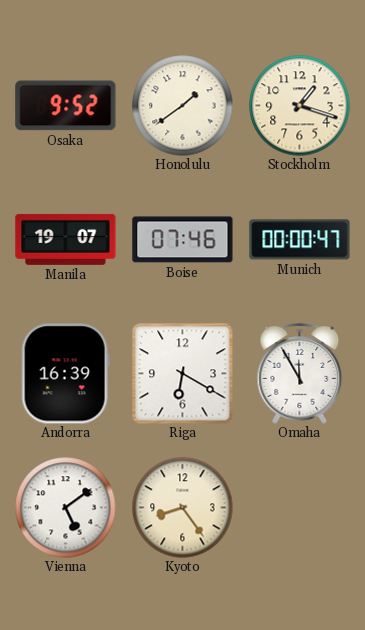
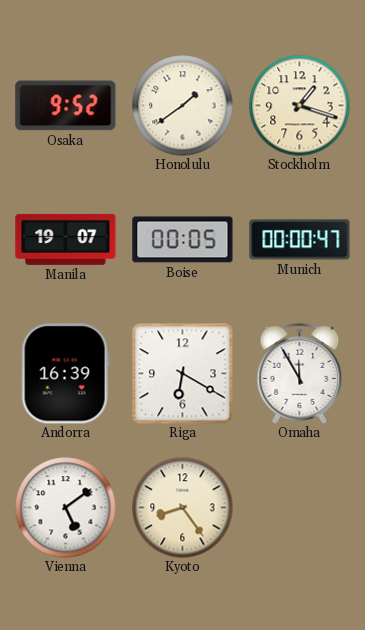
Boise: 07:46 -> 00:05 (183, 240)
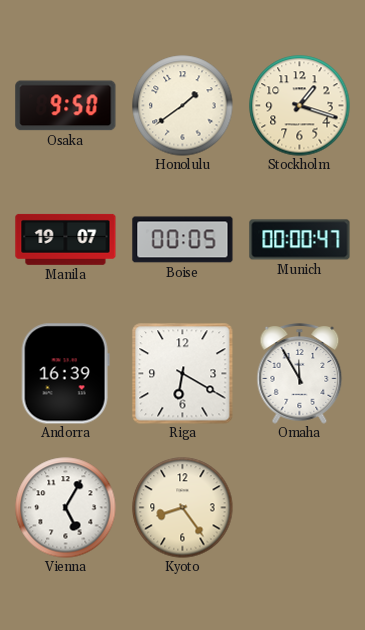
Osaka: 9:52 -> 9:50 (66, 106)
Vienna: 5:09 -> 5:05 (66, 508)
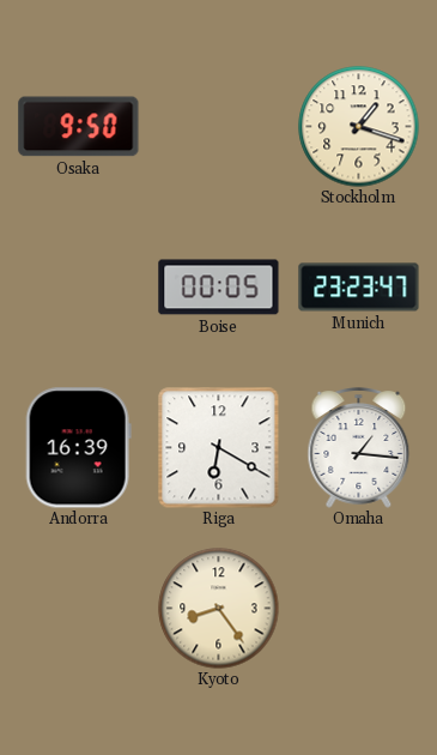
Honolulu: 1:39 -> none (183, 106)
Manila: 19:07 -> none (66, 239)
Munich: 00:00 -> 23:23 (359, 288)
Omaha: 11:55 -> 1:16 (359, 448)
Vienna: 5:05 -> none (66, 508)
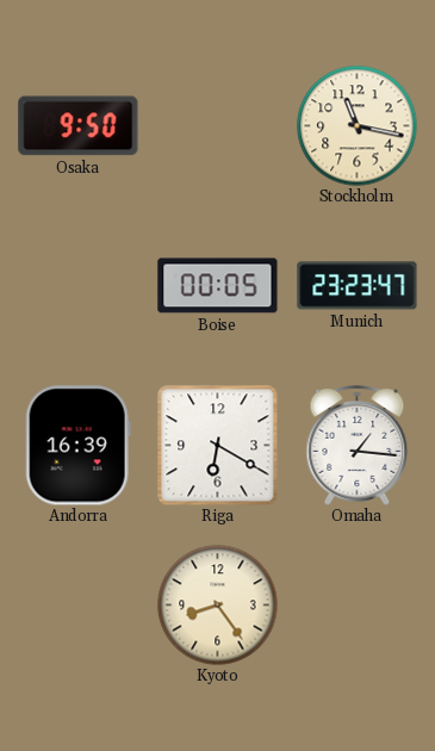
Stockholm: 1:18 -> 11:17 (358, 126)
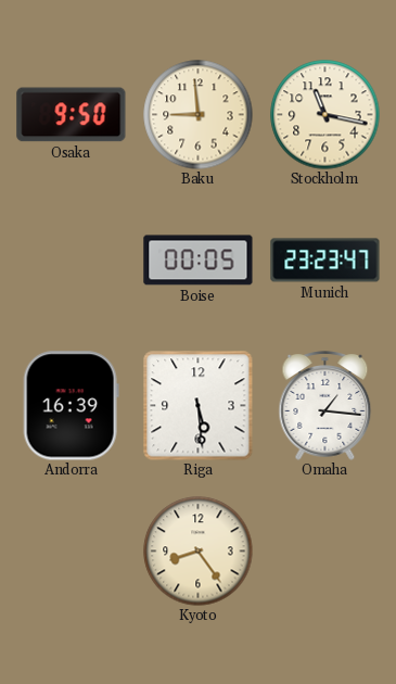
Baku: none -> 8:59 (199, 115)
Riga: 6:20 -> 5:29 (199, 406)
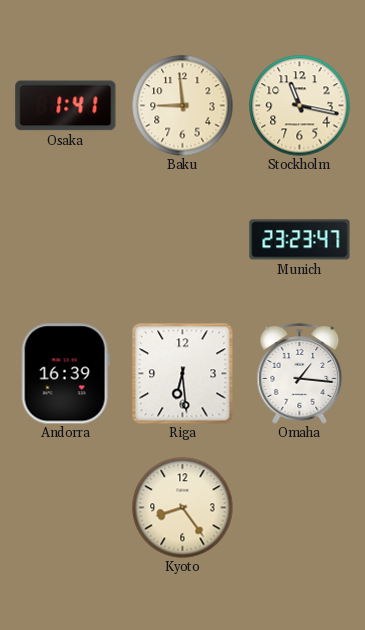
Osaka: 9:50 -> 1:41 (66, 106)
Boise: 00:05 -> none (199, 261)
Riga: 5:29 -> 6:29 (183, 374)
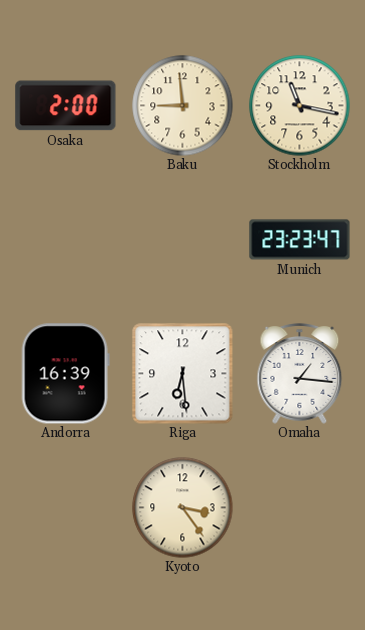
Osaka: 1:41 -> 2:00 (66, 106)
Kyoto: 8:24 -> 3:24 (183, 508)
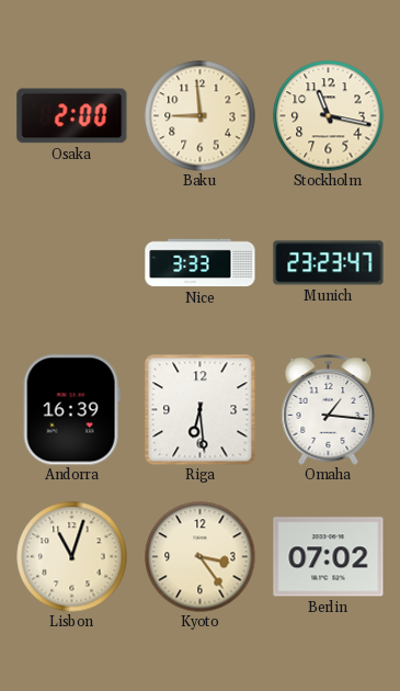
Nice: none -> 3:33 (201, 263)
Lisbon: none -> 11:03 (72, 557)
Berlin: none -> 07:02 (329, 557)
